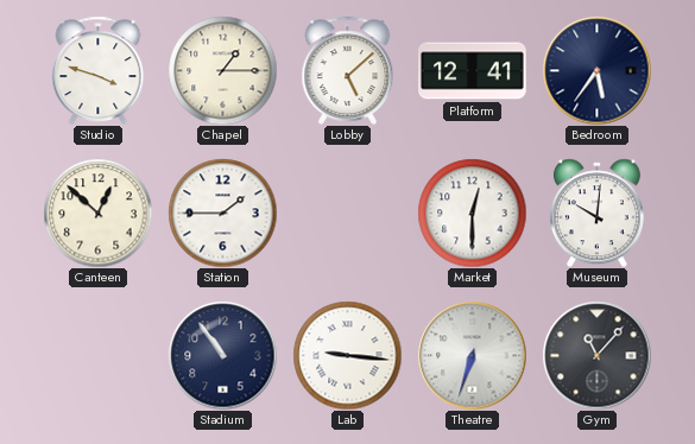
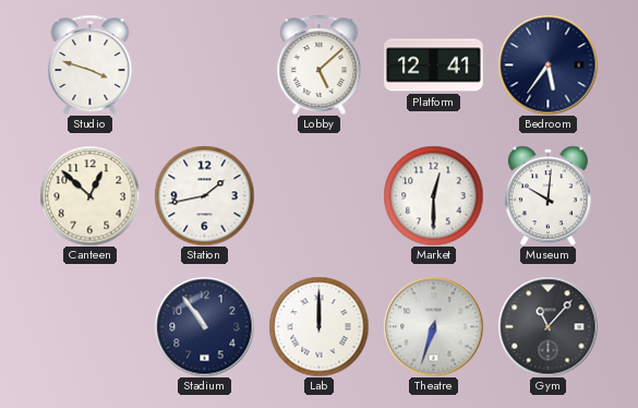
Chapel: 1:15 -> none (222, 70)
Station: 1:45 -> 1:43 (204, 195)
Lab: 9:16 -> 12:00 (318, 326)
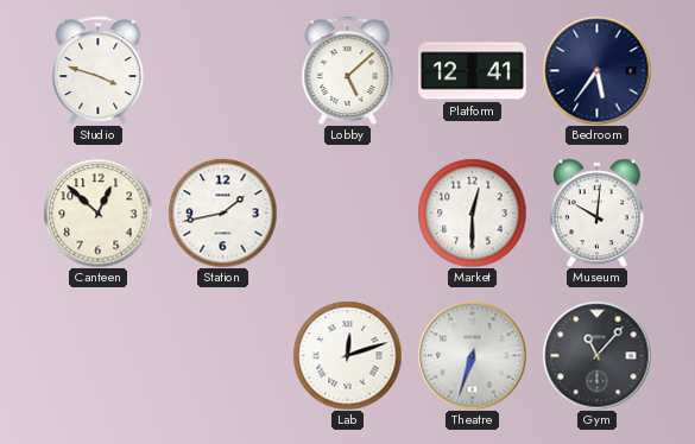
Stadium: 10:54 -> none (204, 326)
Lab: 12:00 -> 12:12 (347, 355)
